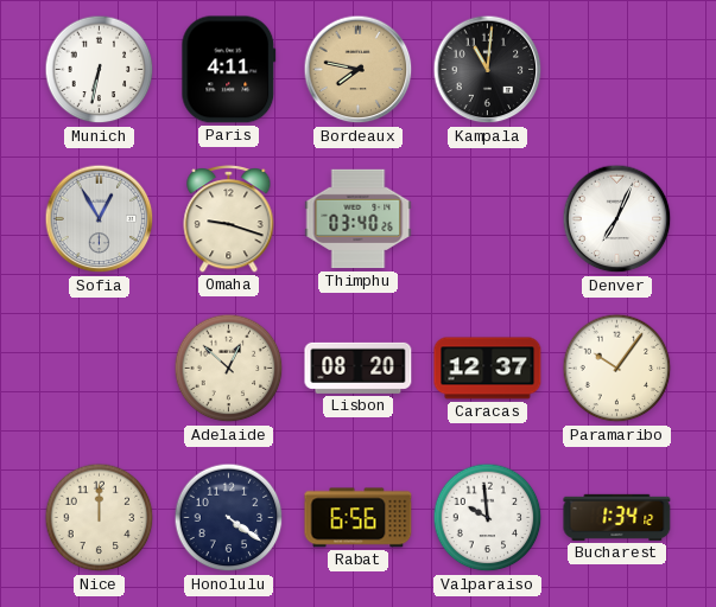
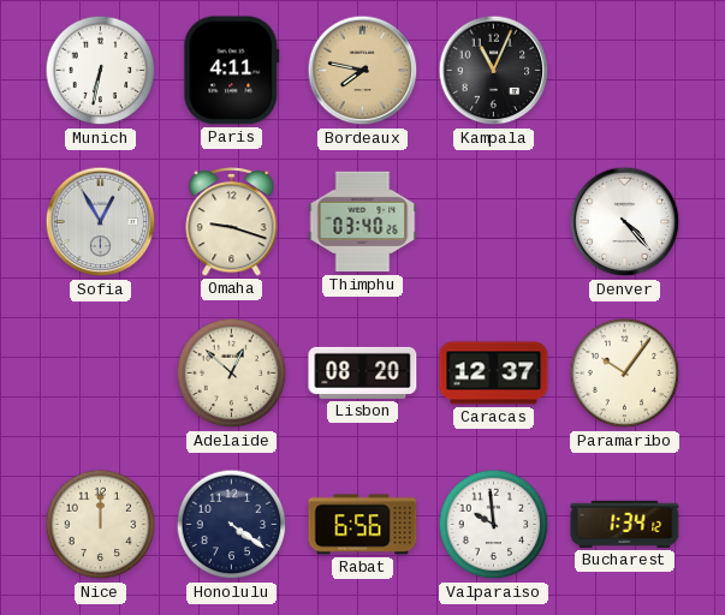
Kampala: 11:01 -> 11:04 (494, 71)
Denver: 7:04 -> 4:23 (625, 222)
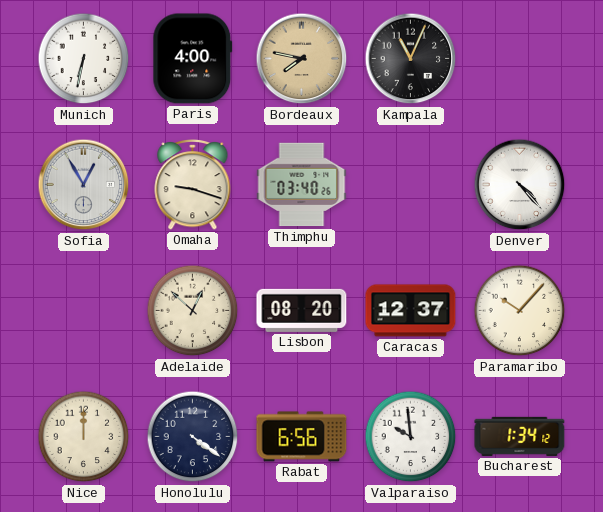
Paris: 4:11 -> 4:00 (193, 59)
Paramaribo: 10:06 -> 10:07 (520, 311)
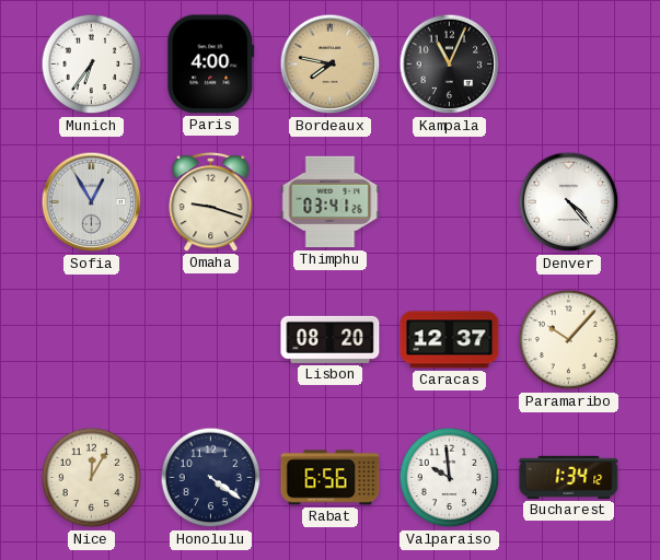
Munich: 6:32 -> 6:36 (92, 65)
Thimphu: 03:40 -> 03:41 (331, 202)
Adelaide: 12:52 -> none (193, 311)
Nice: 12:00 -> 12:05 (92, 478)
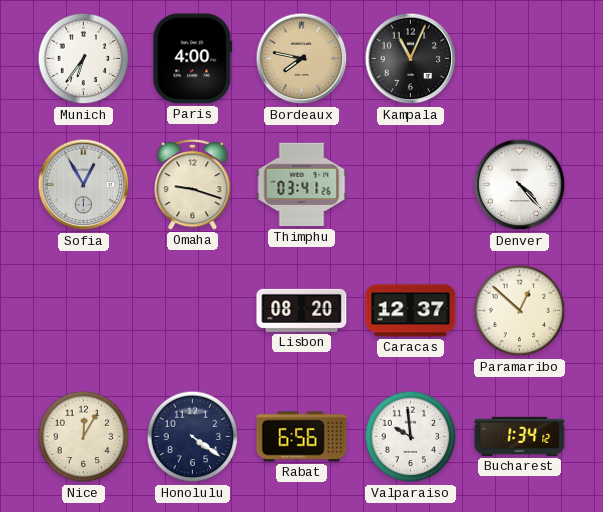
Paramaribo: 10:07 -> 12:52 (520, 311)
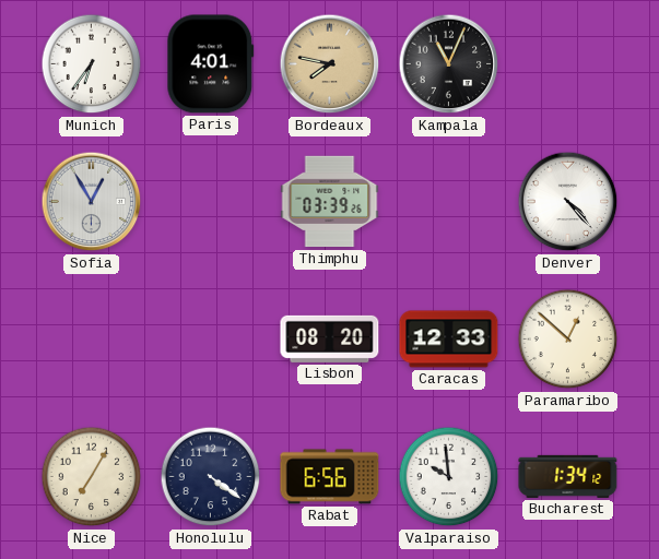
Paris: 4:00 -> 4:01 (211, 64)
Omaha: 9:18 -> none (193, 184)
Thimphu: 03:41 -> 03:39 (330, 202)
Caracas: 12:37 -> 12:33 (449, 340)
Nice: 12:05 -> 7:05 (92, 477)
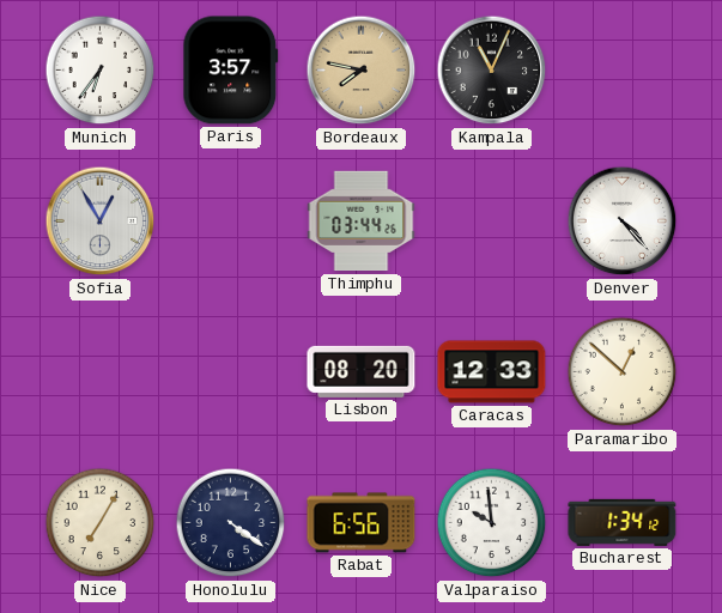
Paris: 4:01 -> 3:57 (231, 71)
Thimphu: 03:39 -> 03:44 (362, 221)
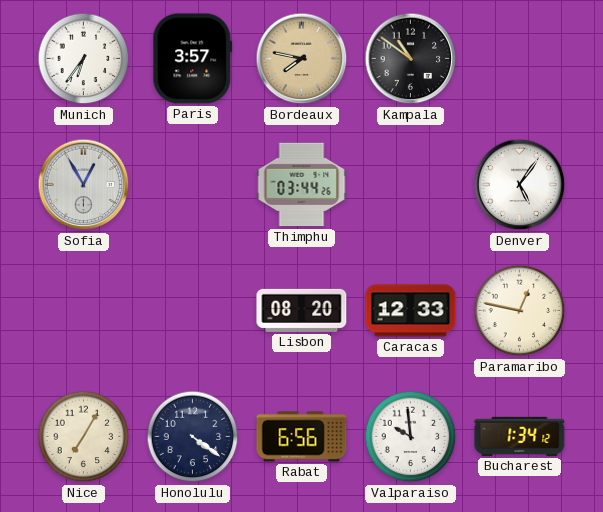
Kampala: 11:04 -> 10:51 (411, 59)
Denver: 4:23 -> 5:06 (520, 185)
Paramaribo: 12:52 -> 12:47 (520, 311)
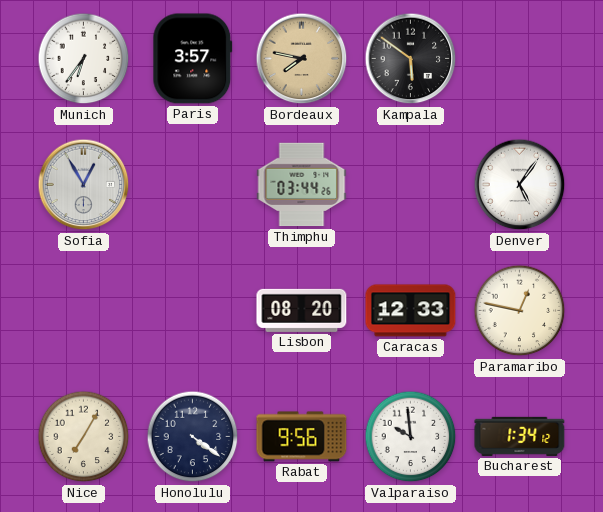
Kampala: 10:51 -> 5:51 (411, 59)
Rabat: 6:56 -> 9:56 (302, 437)
